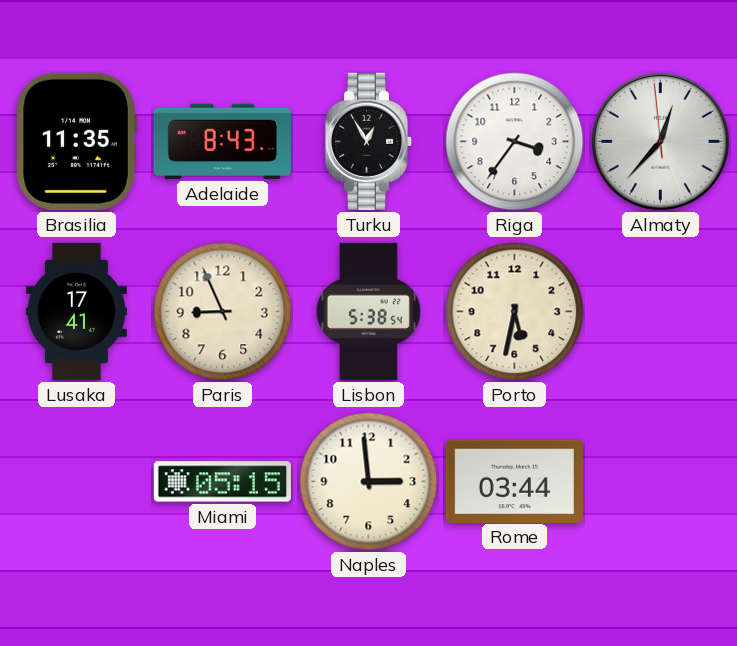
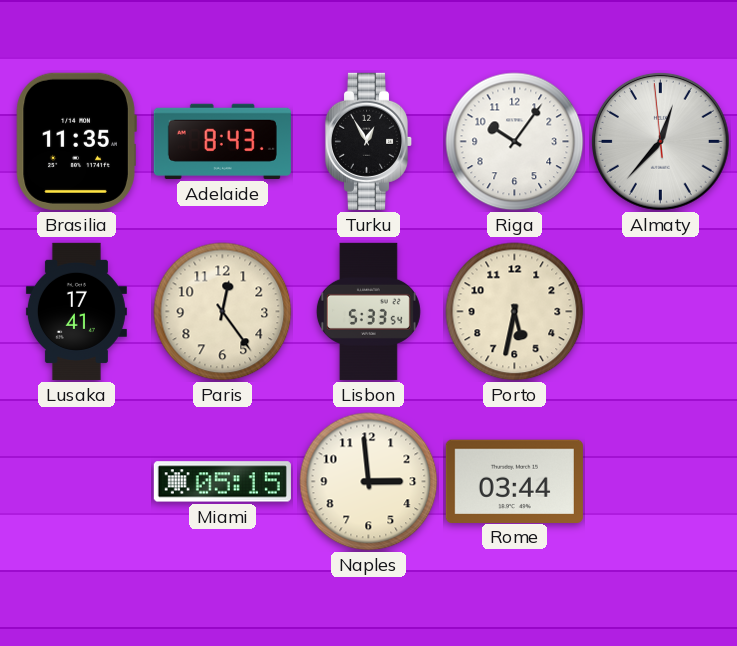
Riga: 3:36 -> 10:06 (515, 142)
Paris: 8:56 -> 12:24 (223, 312)
Lisbon: 5:38 -> 5:33 (368, 311)
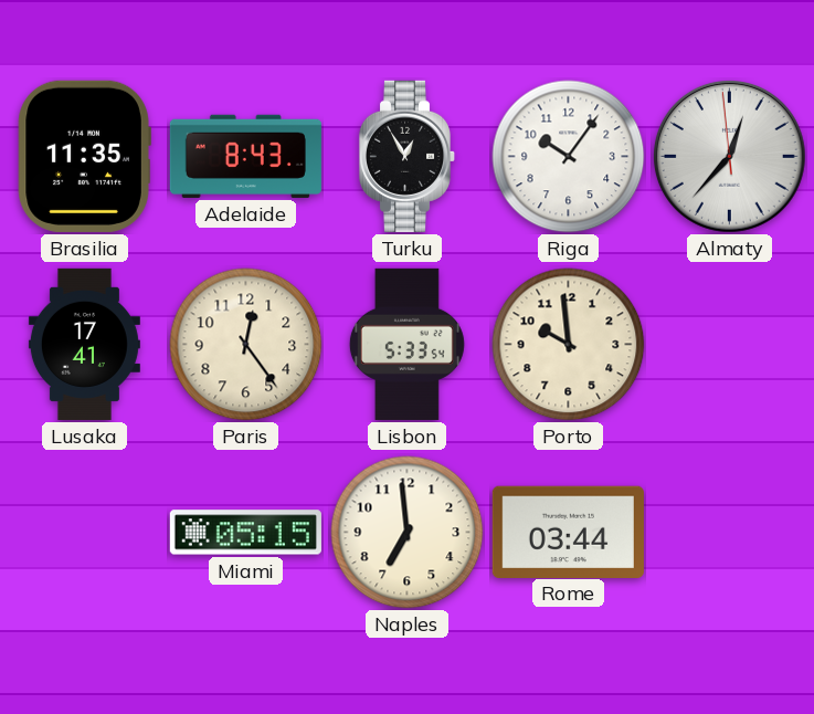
Porto: 5:32 -> 9:59 (569, 345)
Naples: 2:59 -> 6:59 (408, 533)
